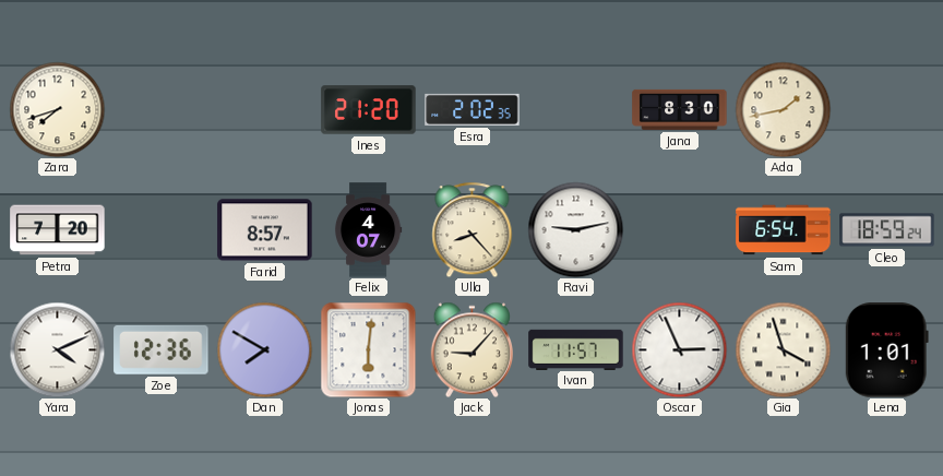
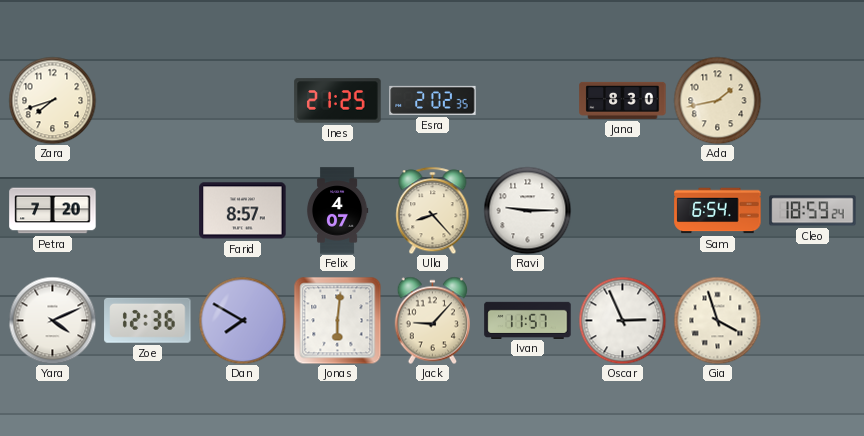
Ines: 21:20 -> 21:25 (338, 101)
Ravi: 9:13 -> 9:15 (527, 210)
Lena: 1:01 -> none (886, 350)
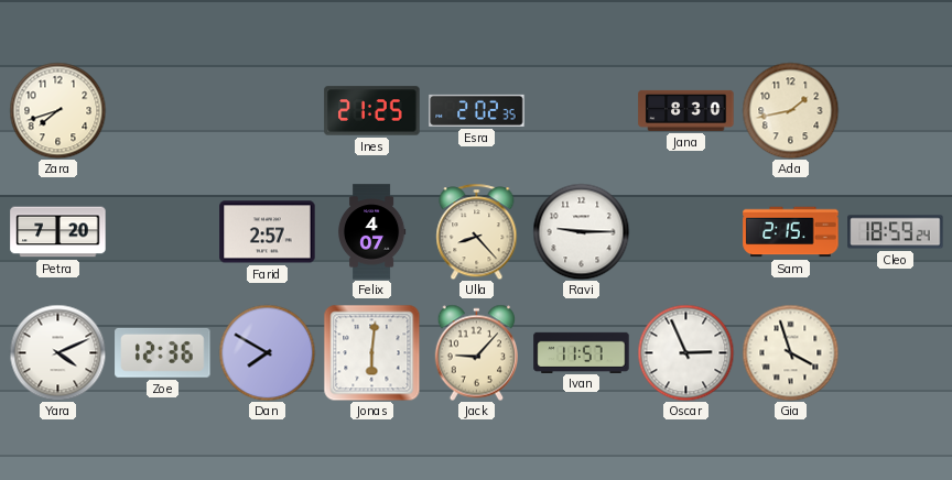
Farid: 8:57 -> 2:57 (268, 232)
Sam: 6:54 -> 2:15 (791, 232)
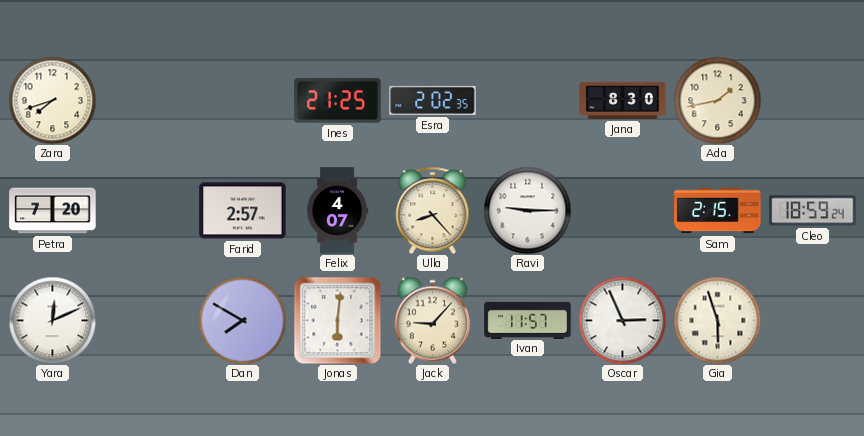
Yara: 4:11 -> 12:11 (52, 320)
Zoe: 12:36 -> none (163, 352)
Gia: 3:57 -> 5:57 (717, 320)
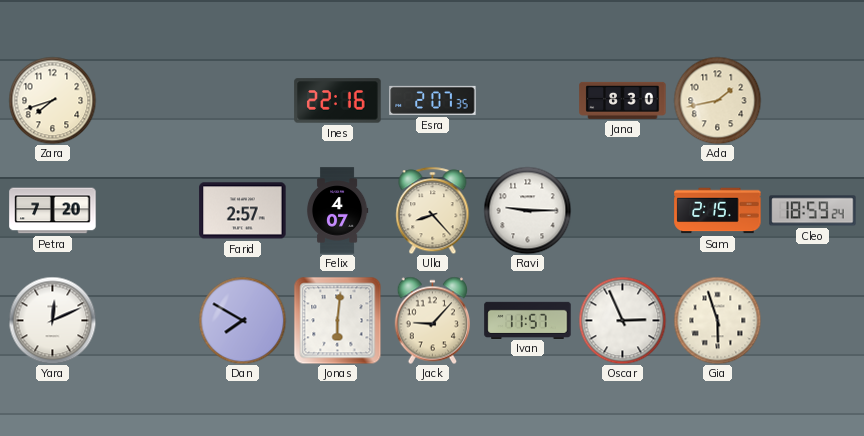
Ines: 21:25 -> 22:16 (338, 101)
Esra: 2:02 -> 2:07 (433, 100)
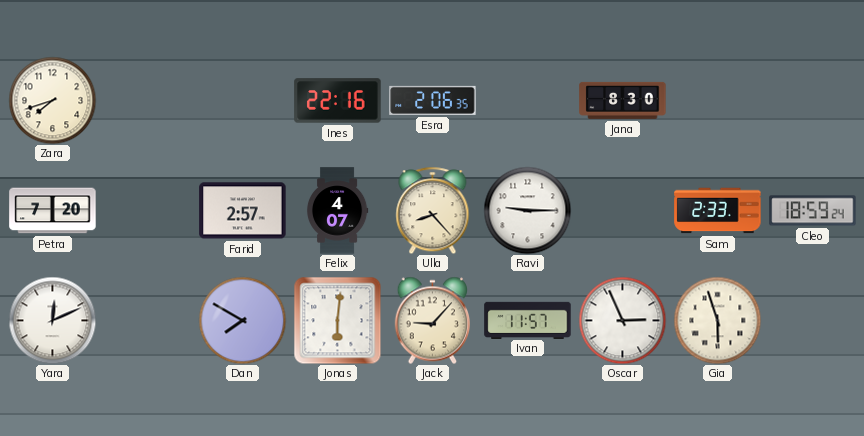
Esra: 2:07 -> 2:06 (433, 100)
Ada: 1:43 -> none (717, 100)
Sam: 2:15 -> 2:33 (718, 211)
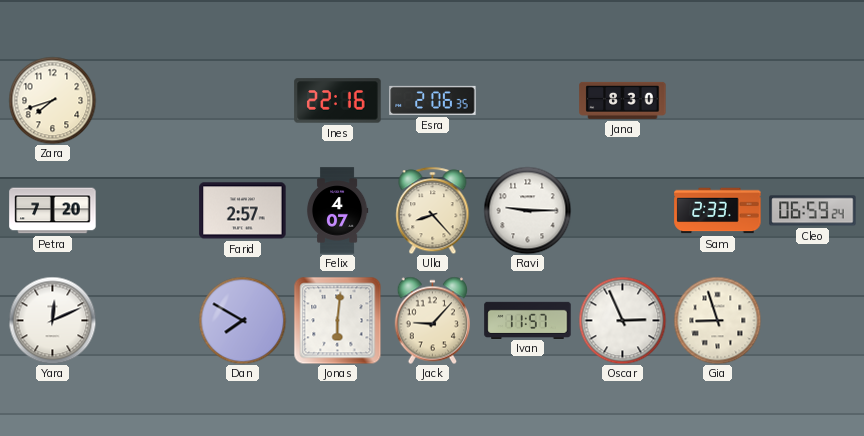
Cleo: 18:59 -> 06:59 (813, 211)
Gia: 5:57 -> 8:57 (717, 320)
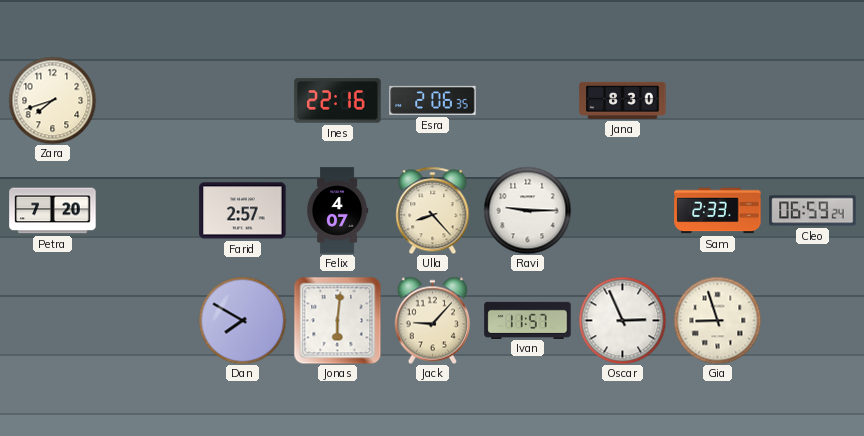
Yara: 12:11 -> none (52, 320)
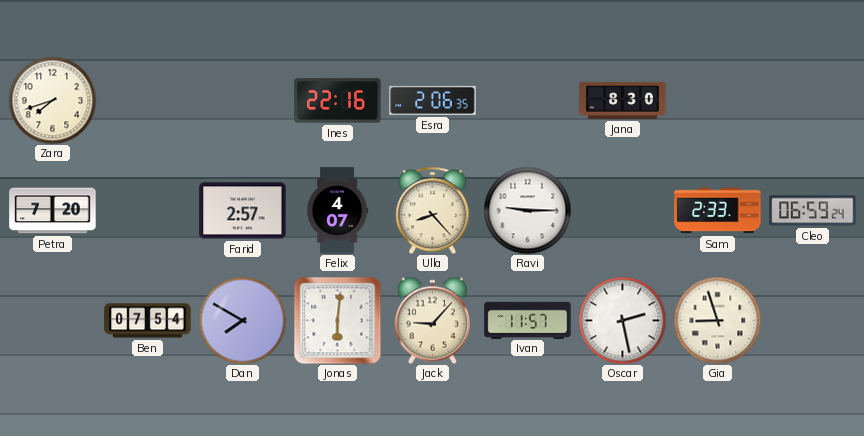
Ben: none -> 07:54 (148, 321)
Oscar: 2:56 -> 2:28 (622, 320)
